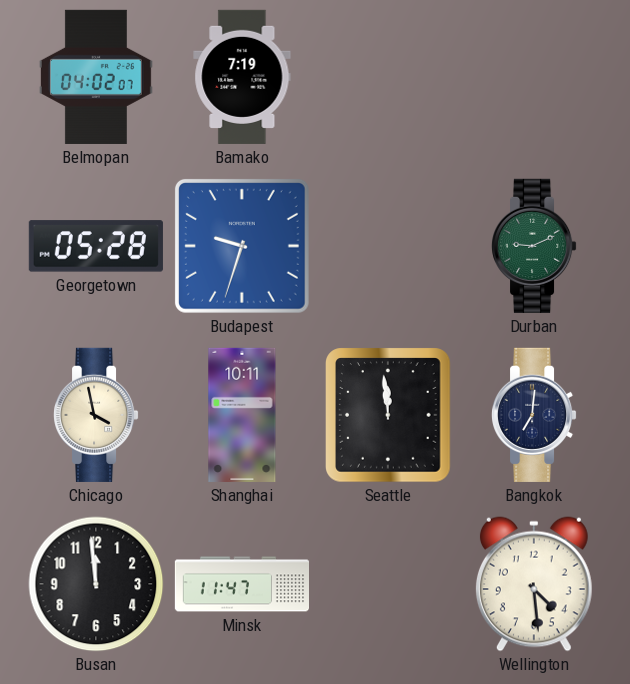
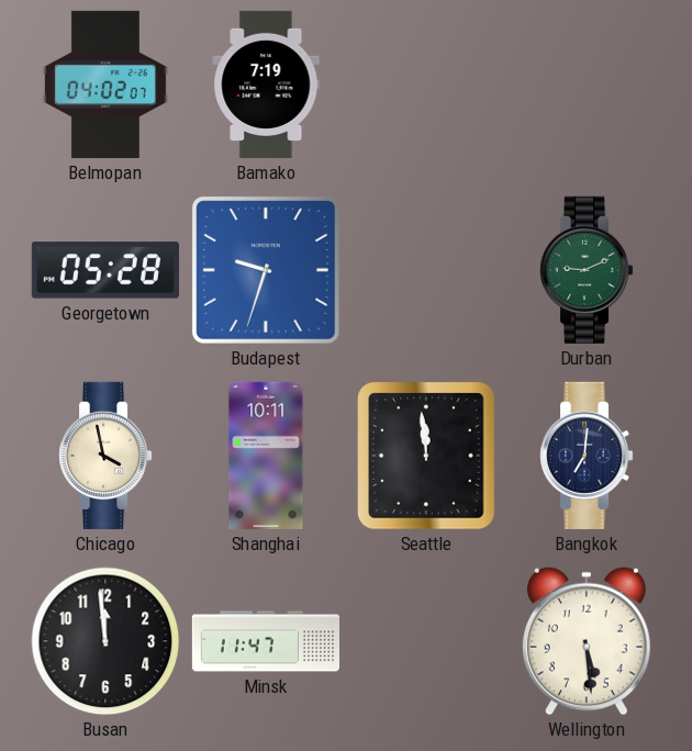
Wellington: 4:29 -> 5:29 (587, 641)
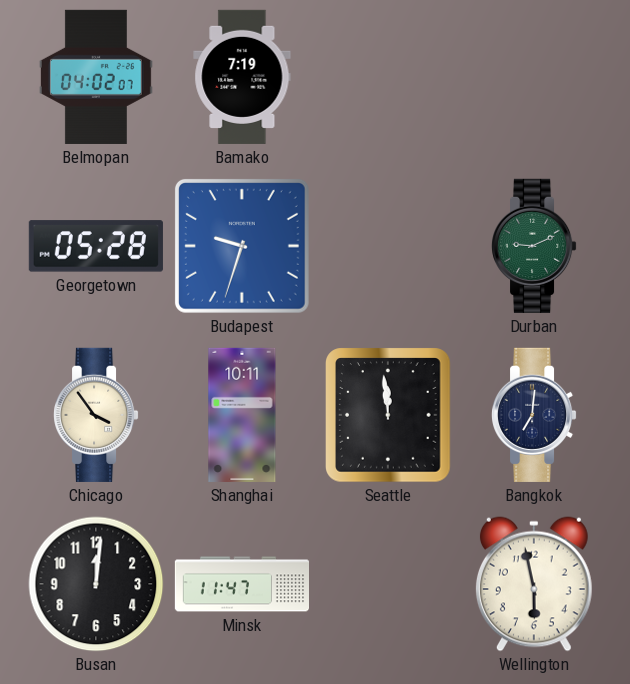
Chicago: 3:58 -> 3:54 (97, 415)
Busan: 11:59 -> 12:01 (96, 584)
Wellington: 5:29 -> 5:58 (534, 584)
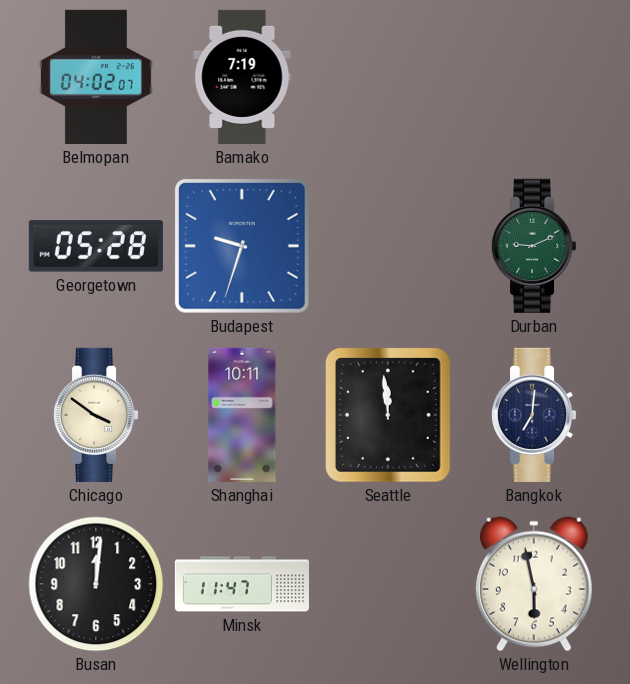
Chicago: 3:54 -> 3:51 (97, 415)
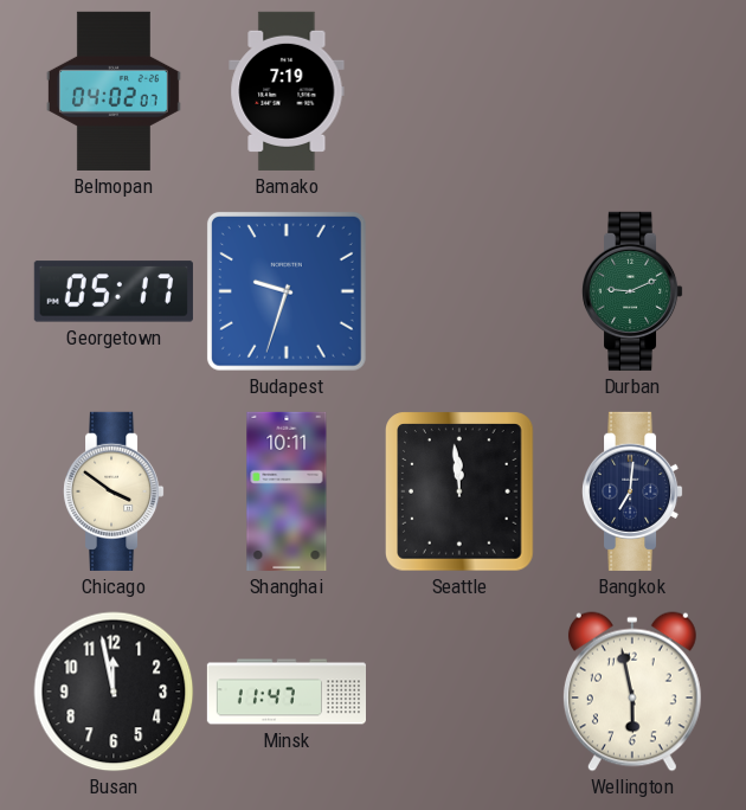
Georgetown: 05:28 -> 05:17 (114, 291)
Busan: 12:01 -> 11:58 (114, 692)
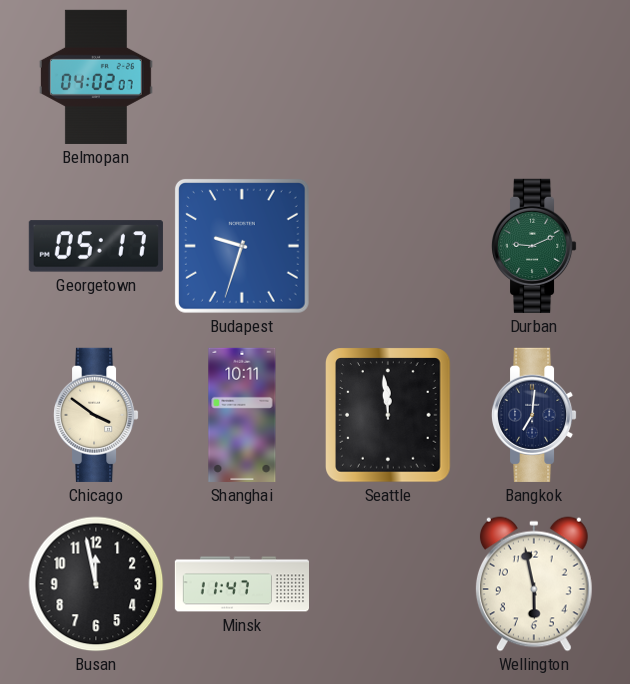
Bamako: 7:19 -> none (287, 91)
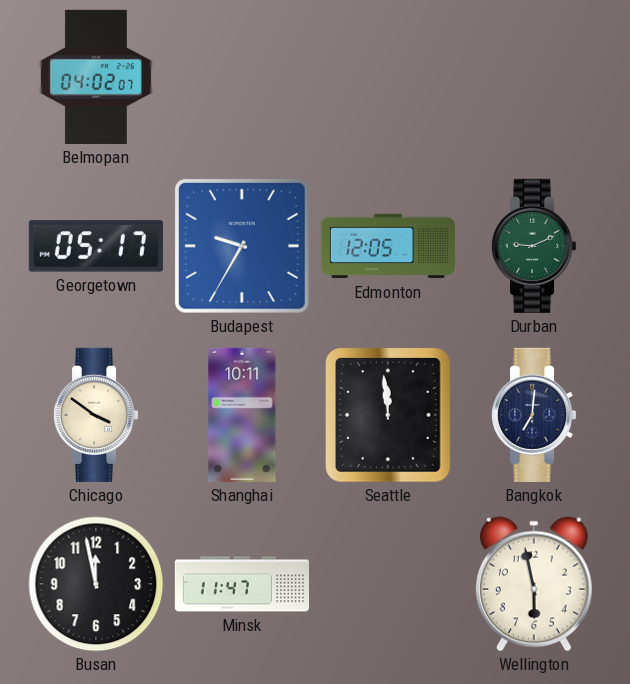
Budapest: 9:33 -> 9:35 (242, 246)
Edmonton: none -> 12:05 (388, 246)
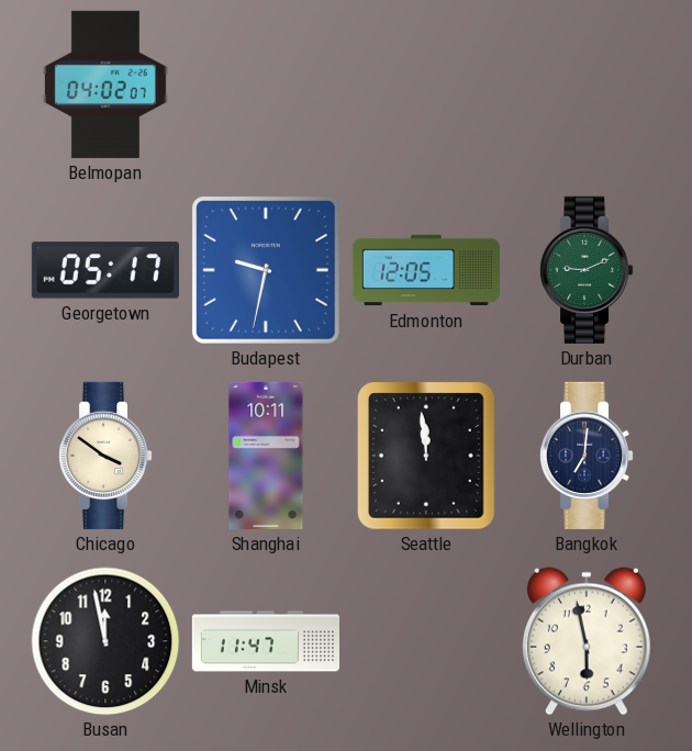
Budapest: 9:35 -> 9:32 (266, 270)
